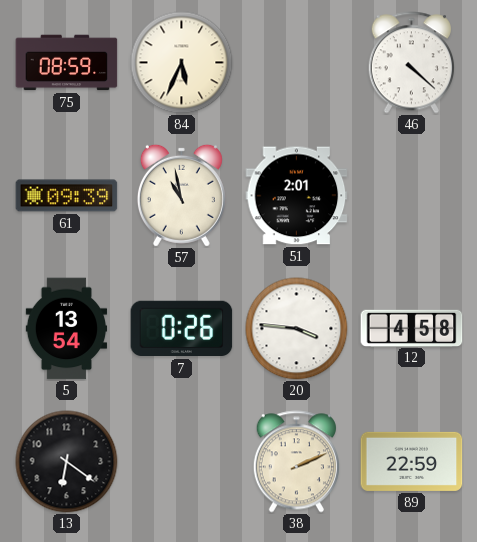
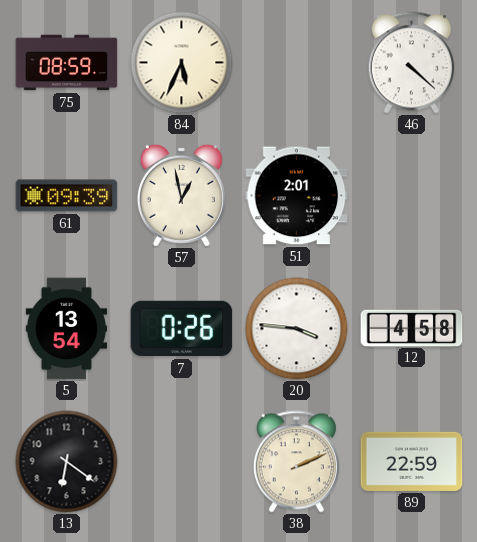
57: 10:58 -> 12:58 (181, 195)
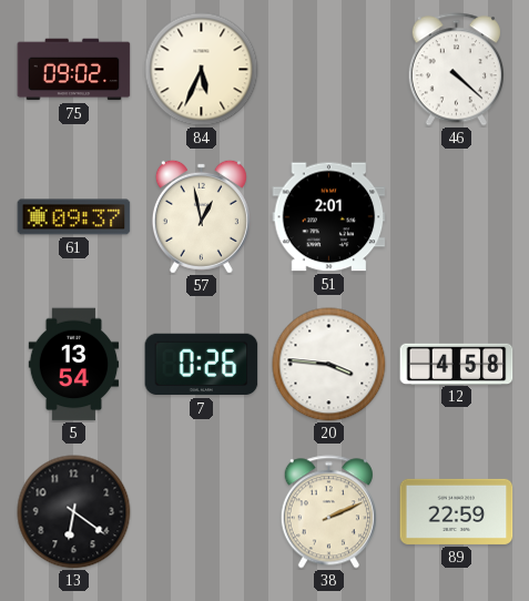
75: 08:59 -> 09:02 (74, 70)
61: 09:39 -> 09:37 (74, 217)
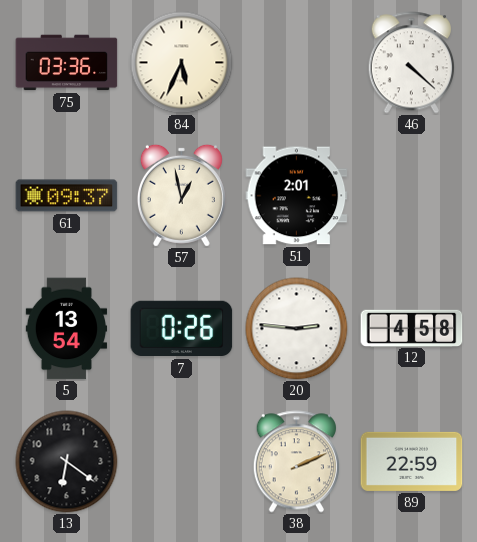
75: 09:02 -> 03:36 (67, 63)
20: 3:46 -> 2:46 (297, 329)
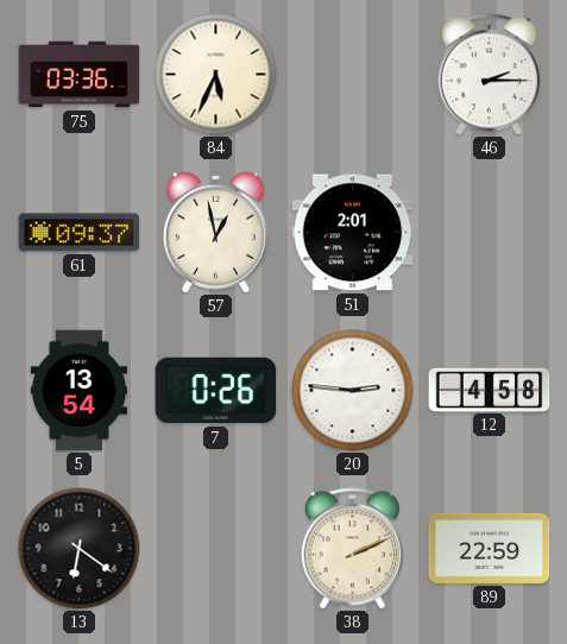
46: 4:22 -> 2:15 (489, 75)
